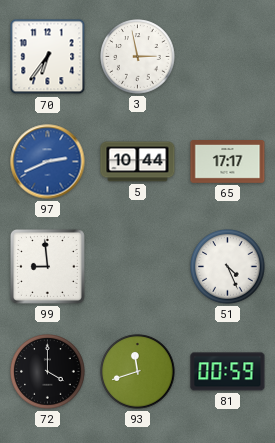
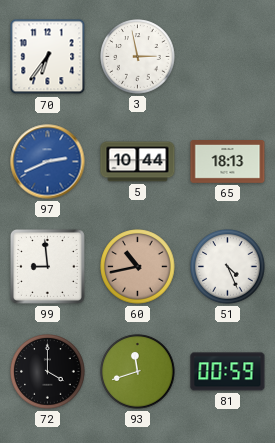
65: 17:17 -> 18:13 (228, 162)
60: none -> 10:43 (138, 267)
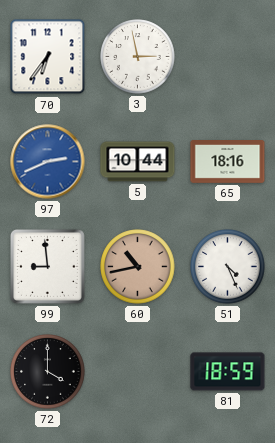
65: 18:13 -> 18:16 (228, 162)
93: 11:42 -> none (138, 372)
81: 00:59 -> 18:59 (228, 372)
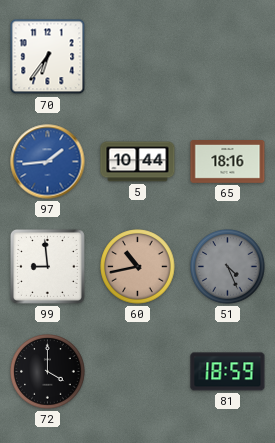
3: 2:58 -> none (138, 57)
97: 2:41 -> 1:44 (48, 162)
51 dial: white -> grey (228, 267)
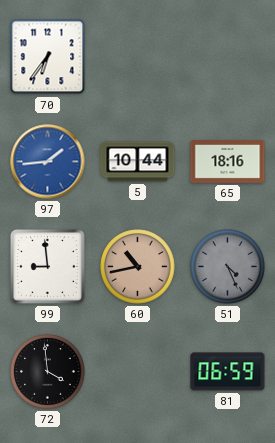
72: 4:00 -> 3:59 (48, 372)
81: 18:59 -> 06:59 (228, 372)
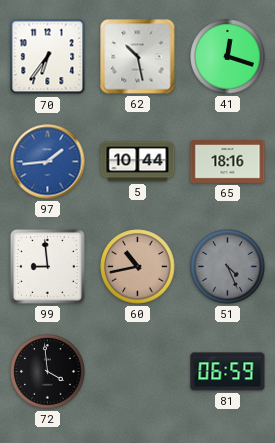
62: none -> 10:28 (138, 57)
41: none -> 12:18 (228, 57)
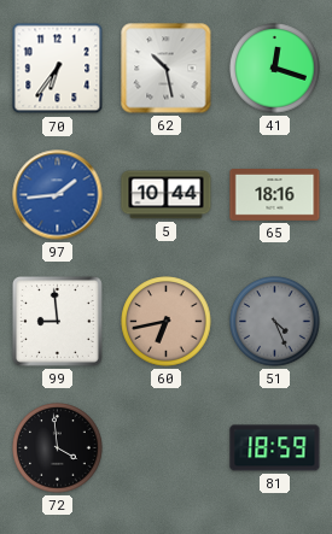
60: 10:43 -> 6:43 (167, 322)
81: 06:59 -> 18:59 (275, 448)
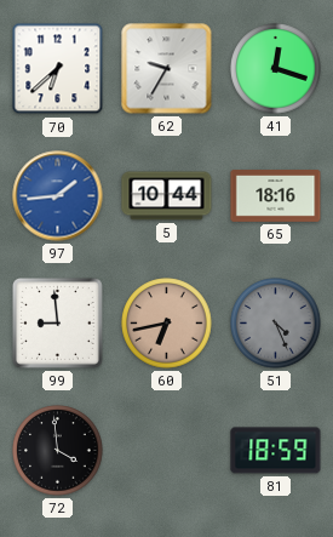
70: 6:36 -> 6:38 (58, 69)
62: 10:28 -> 9:35 (167, 69)
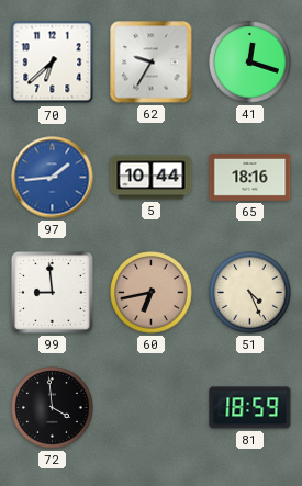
51 dial: grey -> cream (250, 293)
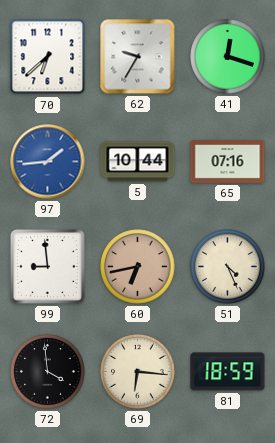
65: 18:16 -> 07:16 (228, 162)
69: none -> 6:16 (138, 372)
